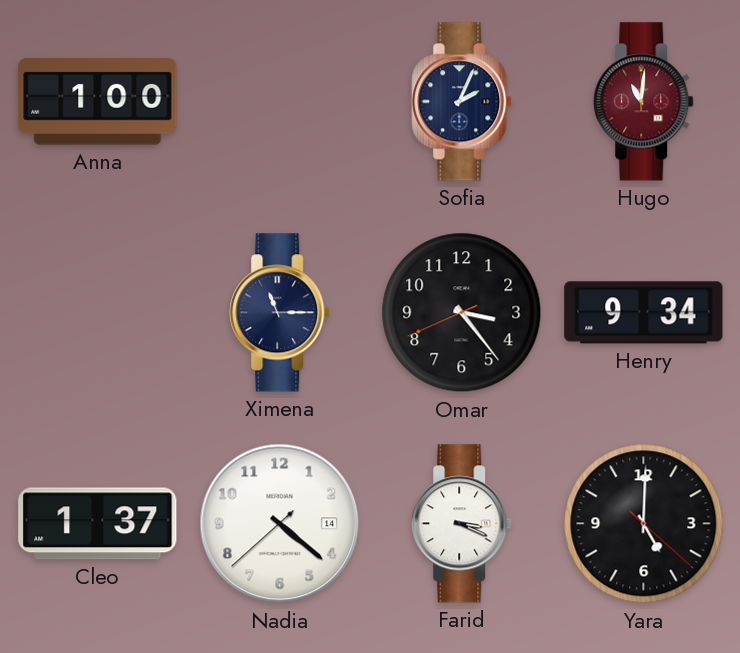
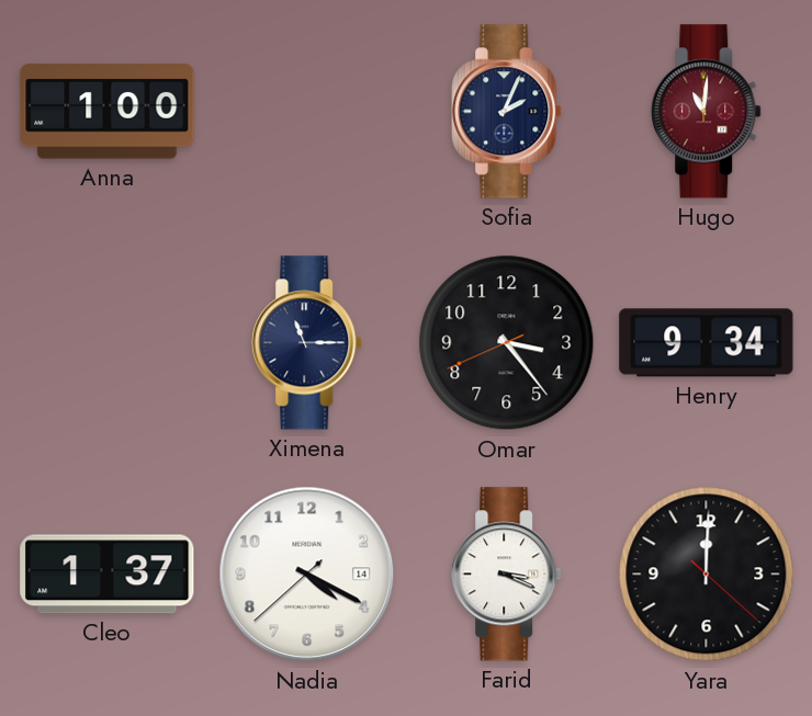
Nadia: 4:21 -> 4:19 (307, 575)
Yara: 5:00 -> 12:00 (707, 575)
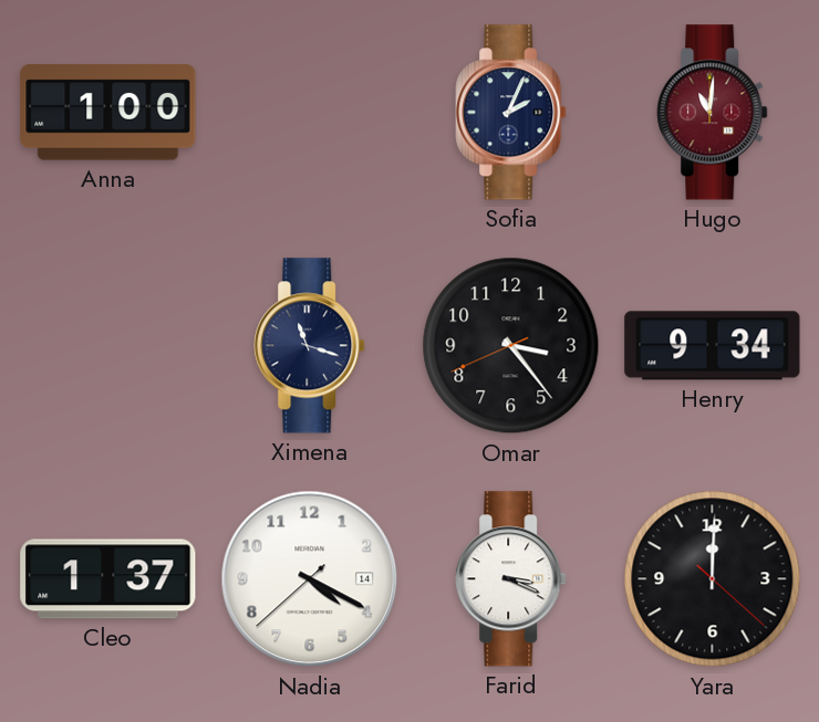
Ximena: 11:15 -> 11:18 (310, 346)
